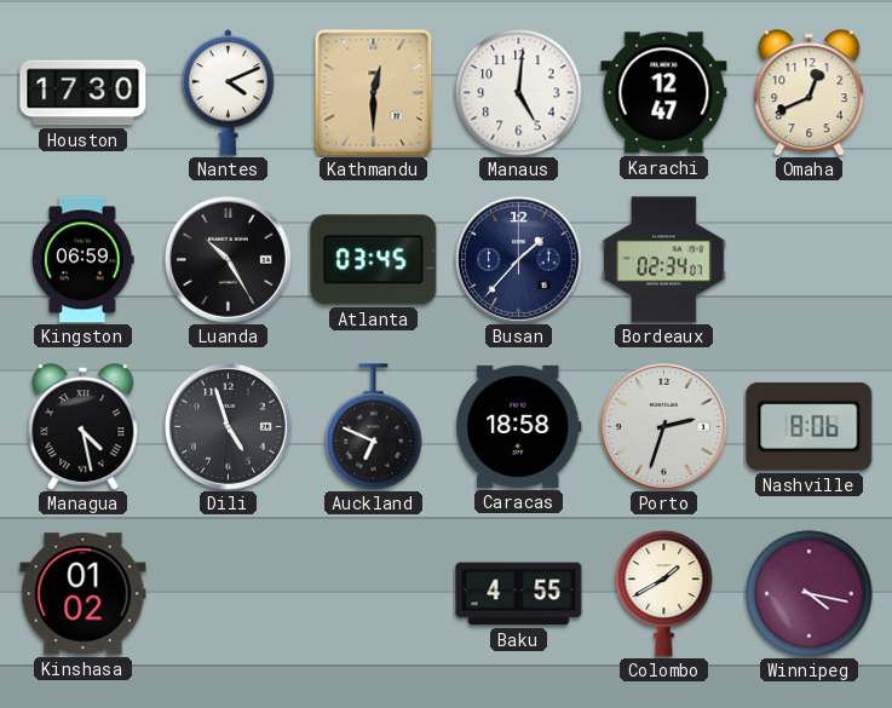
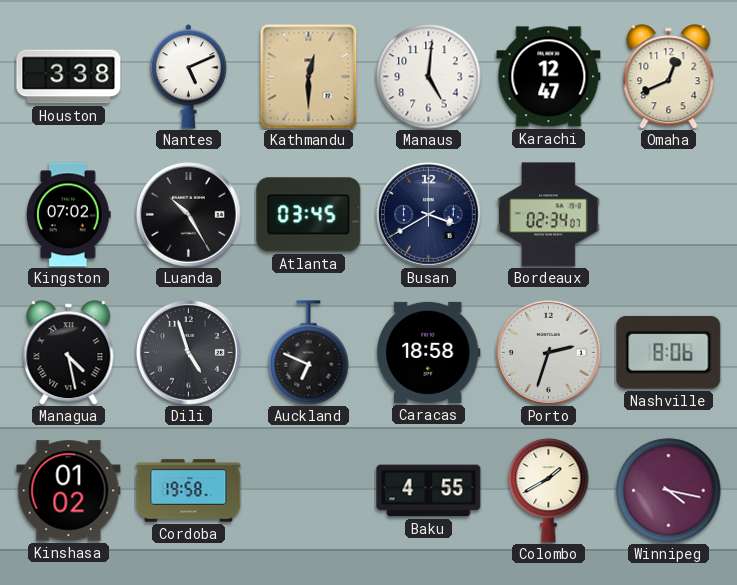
Houston: 17:30 -> 3:38 (69, 77)
Nantes: 4:11 -> 5:11 (188, 77)
Kingston: 06:59 -> 07:02 (69, 215)
Busan: 1:37 -> 3:40 (429, 215)
Cordoba: none -> 19:58 (189, 491)
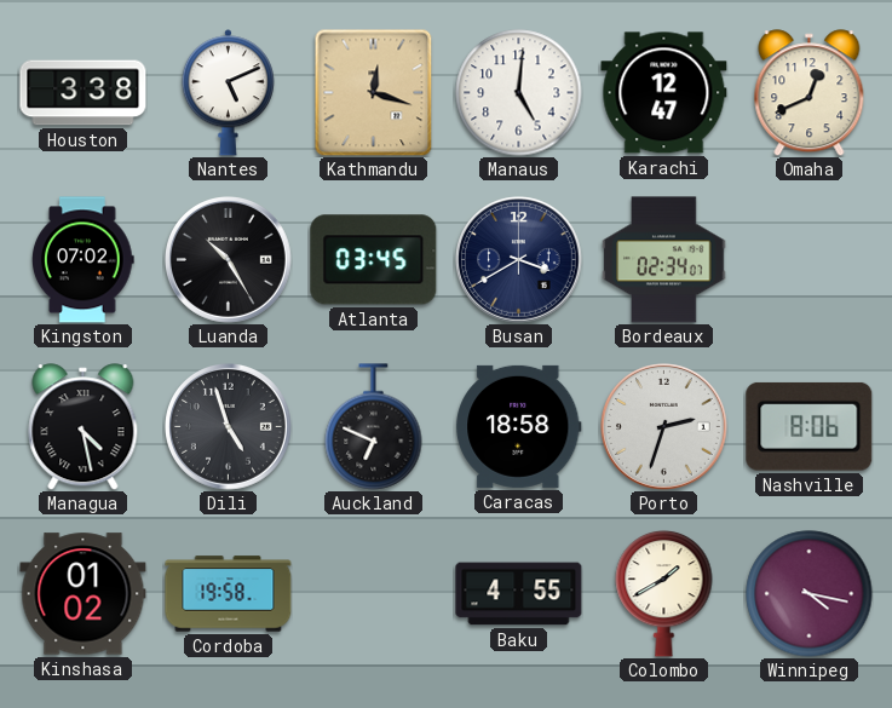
Kathmandu: 12:30 -> 12:18 (374, 92)
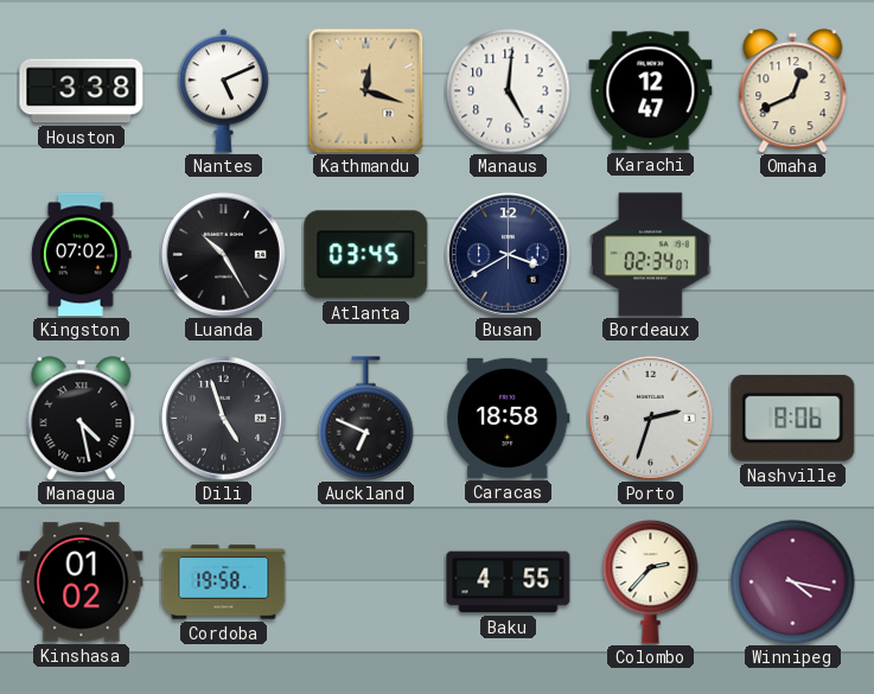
Colombo: 1:40 -> 2:37 (651, 581)
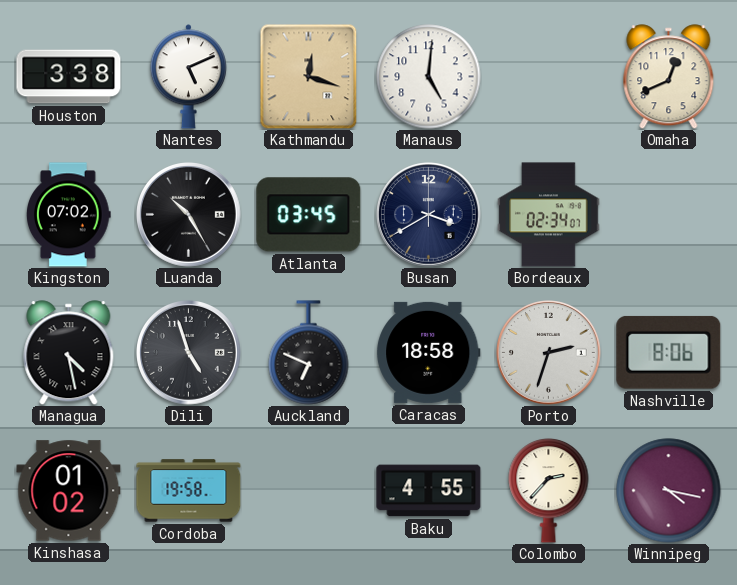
Karachi: 12:47 -> none (651, 91)
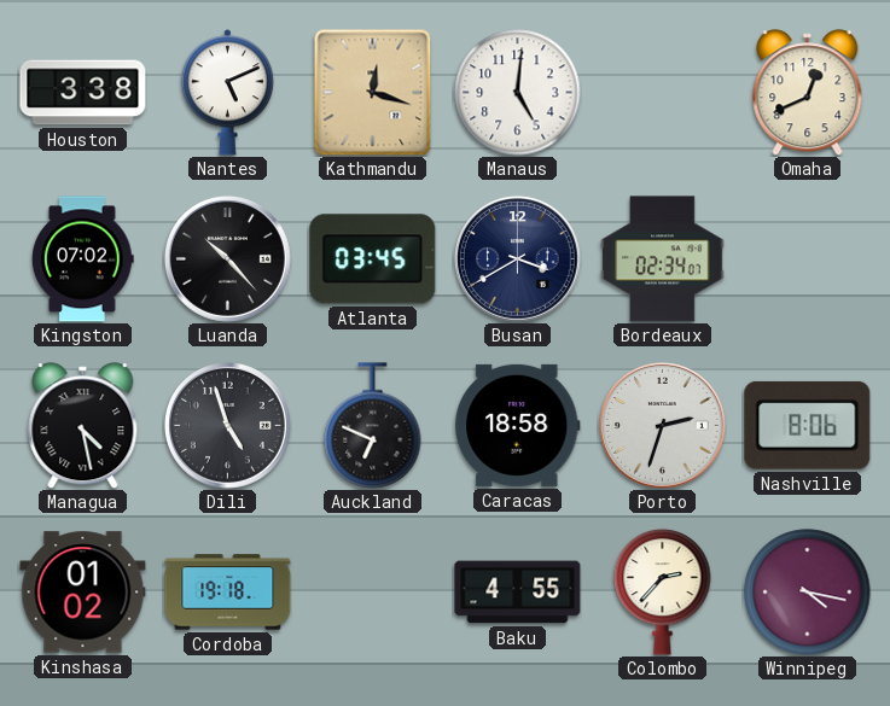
Luanda: 10:25 -> 10:23 (228, 259)
Cordoba: 19:58 -> 19:18 (228, 593)
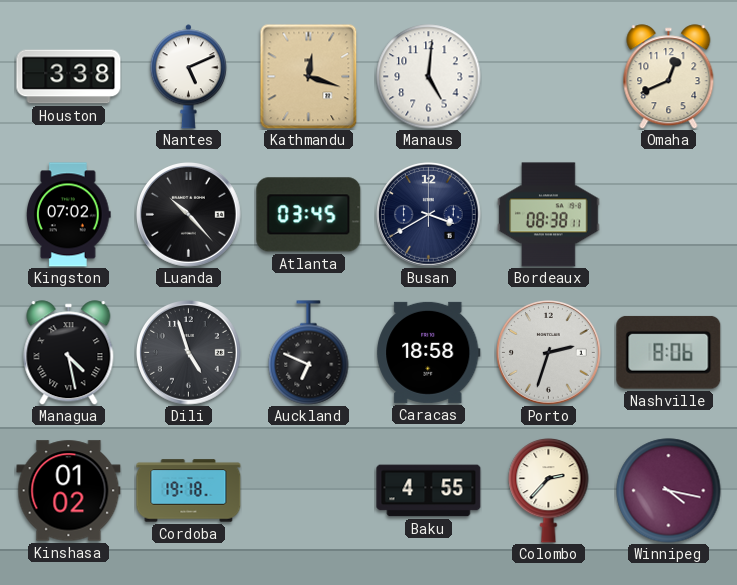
Bordeaux: 02:34 -> 08:38 (549, 215)
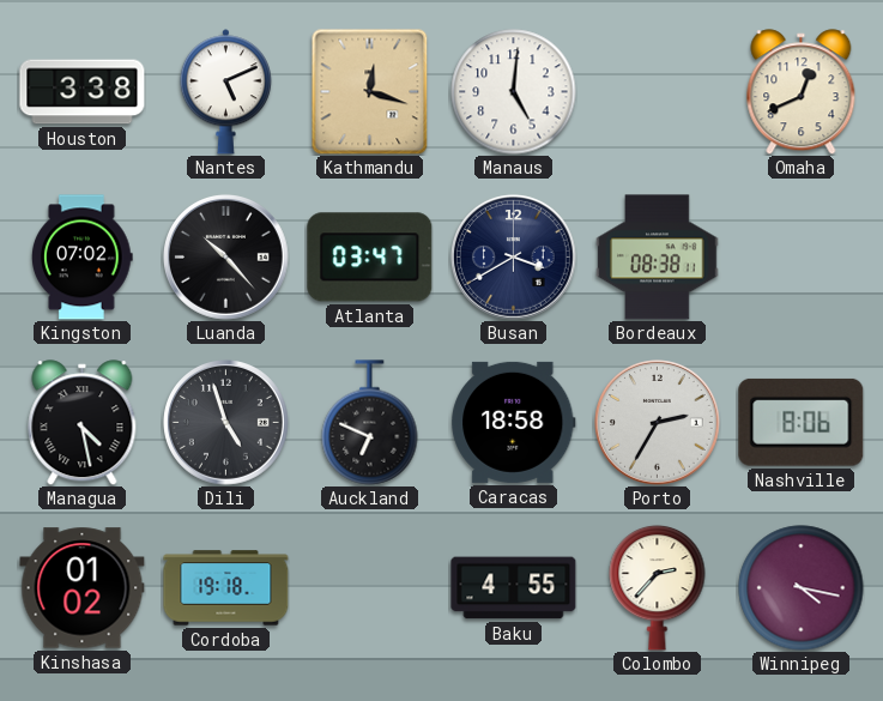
Atlanta: 03:45 -> 03:47 (370, 258)
Porto: 2:33 -> 2:35 (658, 423)
